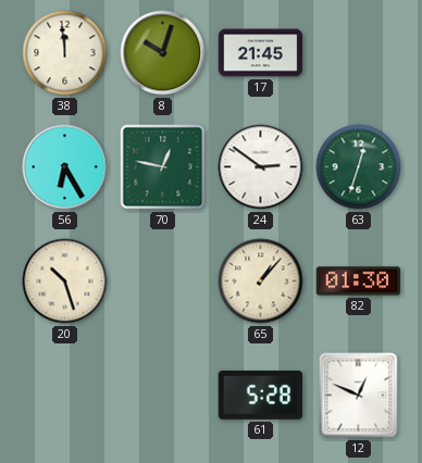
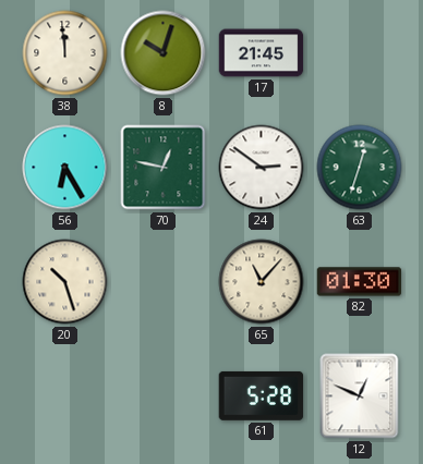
65: 1:07 -> 11:07 (262, 282)
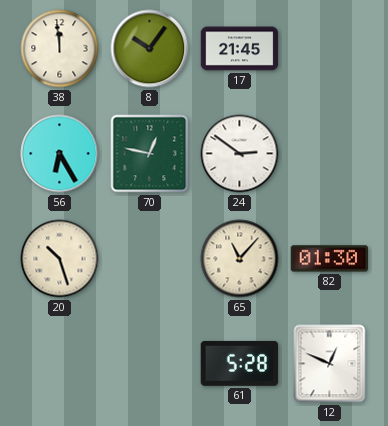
8: 10:03 -> 10:06 (150, 49)
63: 12:33 -> none (360, 168)
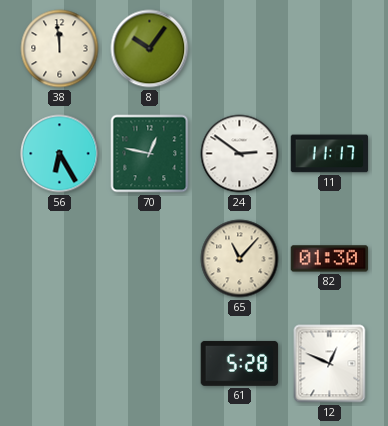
17: 21:45 -> none (240, 49)
11: none -> 11:17 (330, 154)
20: 10:27 -> none (60, 259)
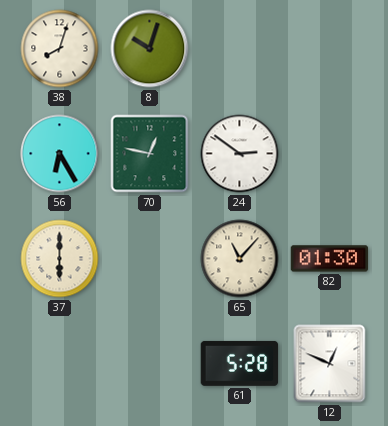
38: 11:59 -> 8:03 (60, 49)
8: 10:06 -> 10:03 (150, 49)
11: 11:17 -> none (330, 154)
37: none -> 6:00 (60, 259)
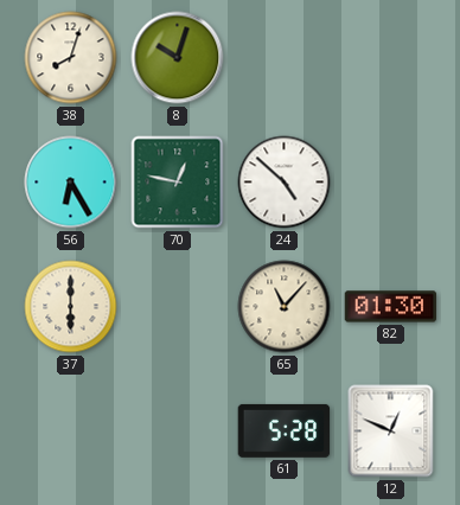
24: 2:51 -> 4:52 (285, 183)
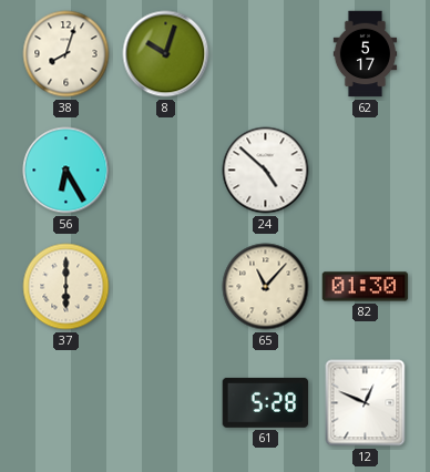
62: none -> 5:17 (366, 54)
70: 12:47 -> none (178, 183)
